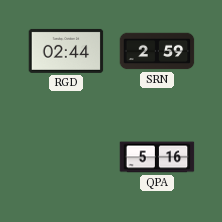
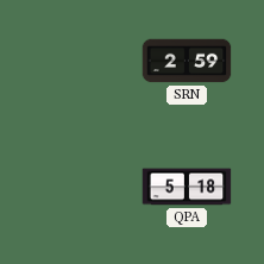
RGD: 02:44 -> none (66, 51)
QPA: 5:16 -> 5:18 (187, 187)
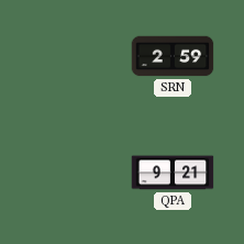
QPA: 5:18 -> 9:21 (173, 173)
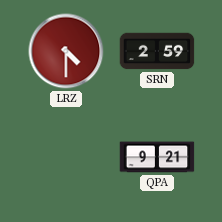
LRZ: none -> 4:30 (66, 51)
